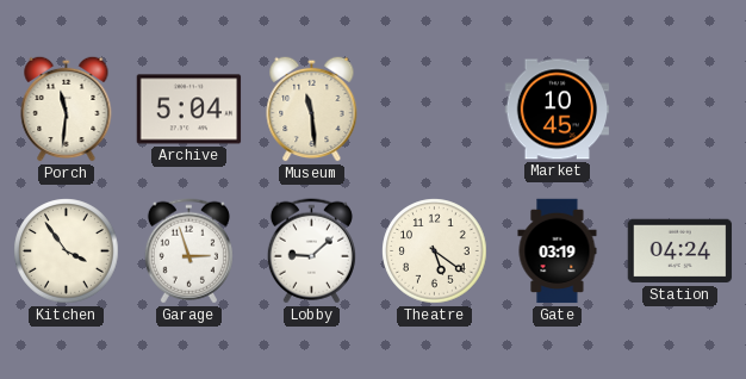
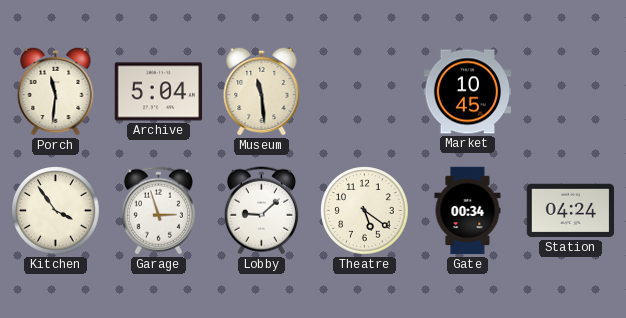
Gate: 03:19 -> 00:34 (468, 211)
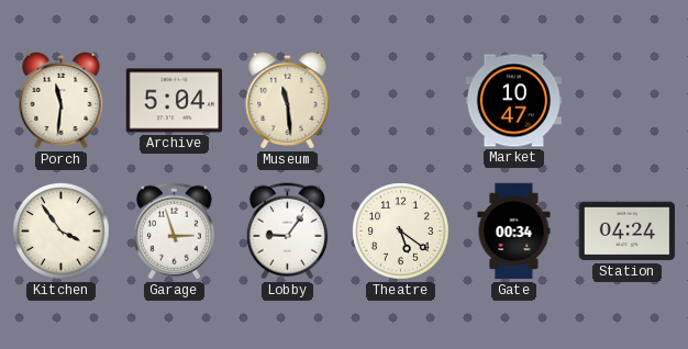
Market: 10:45 -> 10:47 (514, 101)
Lobby: 9:08 -> 9:06 (287, 232)
